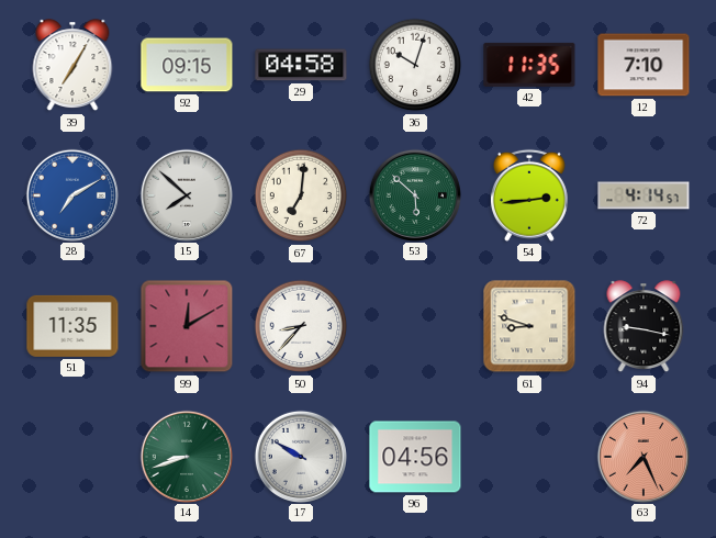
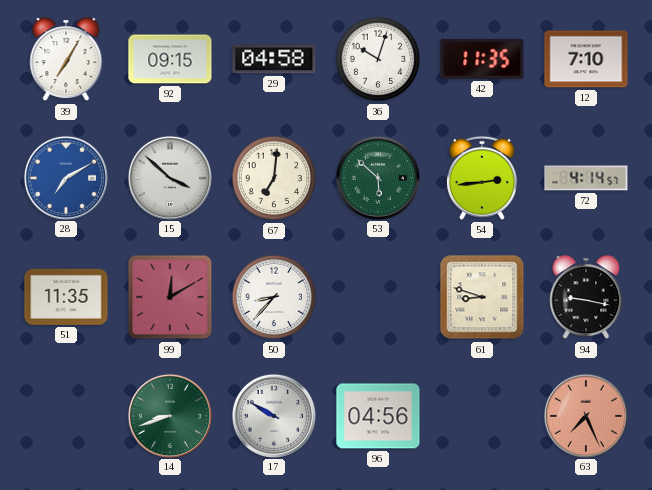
15: 7:52 -> 3:52 (169, 177)
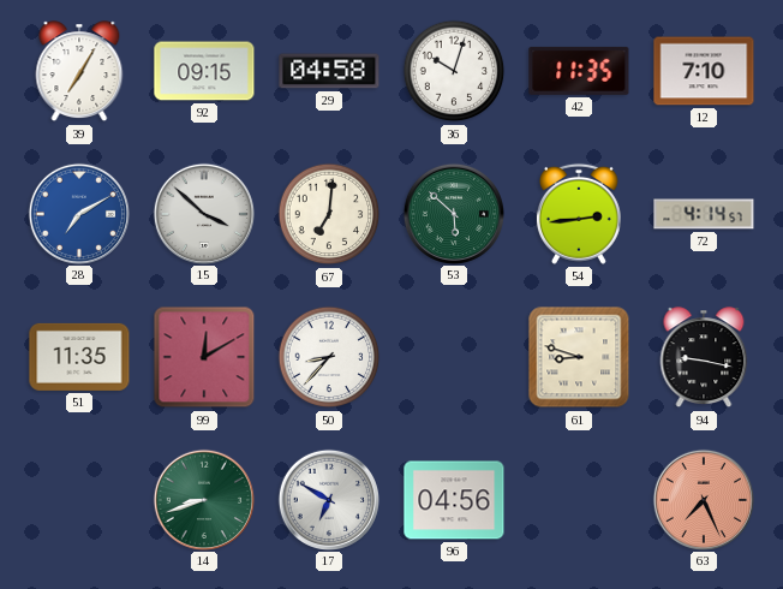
17: 9:50 -> 6:50 (328, 499)
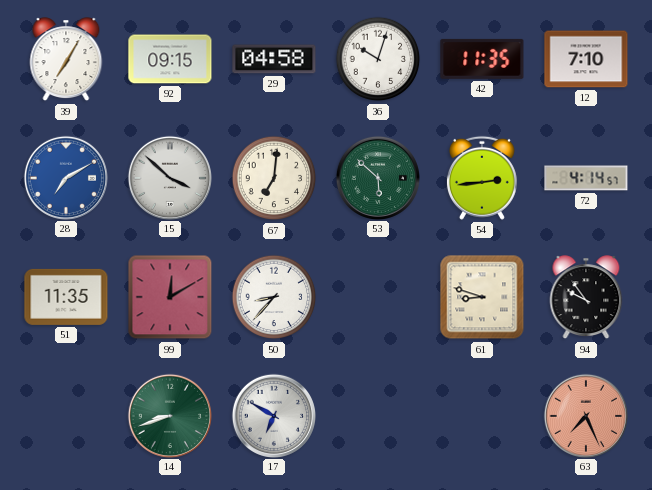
94: 9:17 -> 9:54 (586, 298)
96: 04:56 -> none (454, 500)
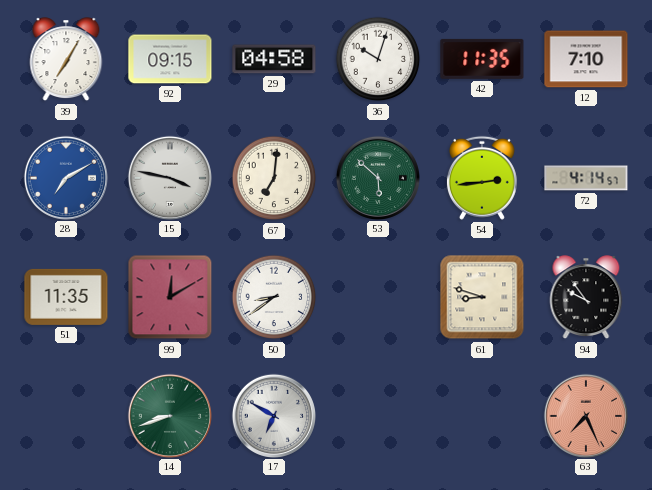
15: 3:52 -> 3:47 (169, 177)
50: 8:37 -> 8:39 (274, 297)
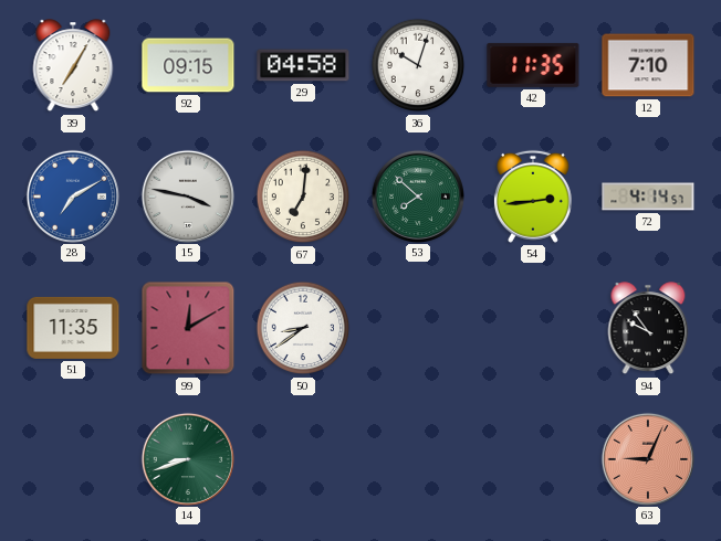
53: 5:52 -> 7:52 (417, 195)
61: 8:48 -> none (482, 297)
17: 6:50 -> none (273, 415)
63: 7:26 -> 9:04 (647, 458)
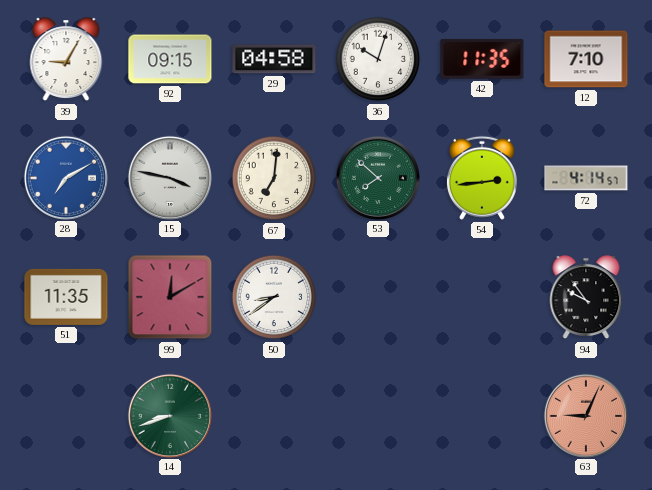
39: 7:05 -> 9:05 (66, 60)
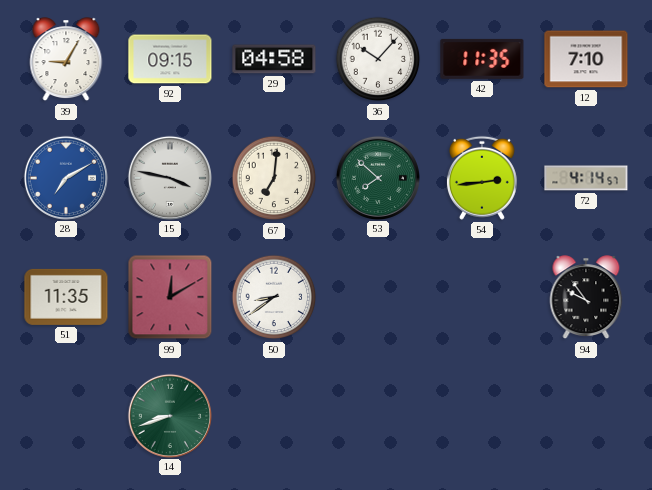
36: 10:03 -> 10:07 (378, 59)
63: 9:04 -> none (585, 415)
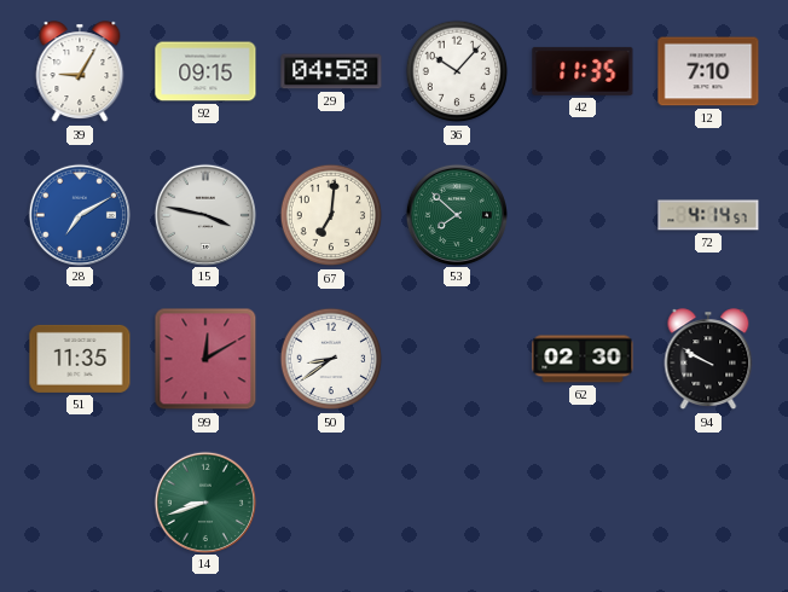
54: 2:44 -> none (482, 178)
62: none -> 02:30 (583, 359)
94: 9:54 -> 9:50 (708, 360)
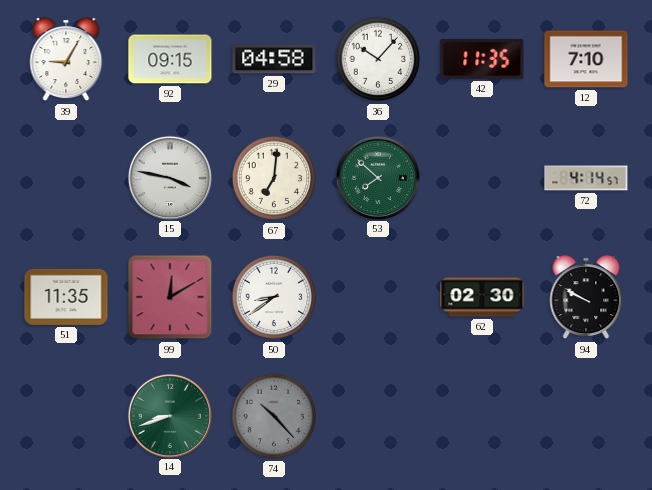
28: 7:10 -> none (79, 214)
74: none -> 10:23 (274, 416)
